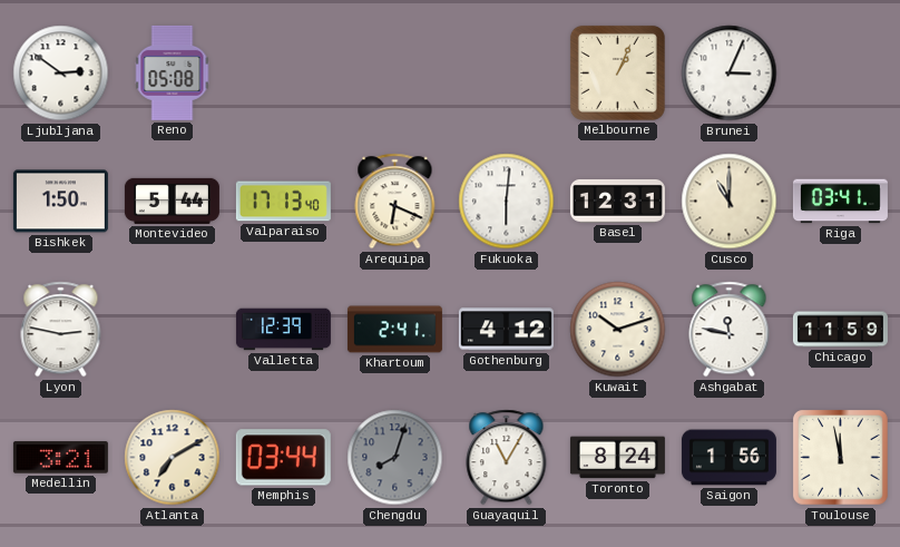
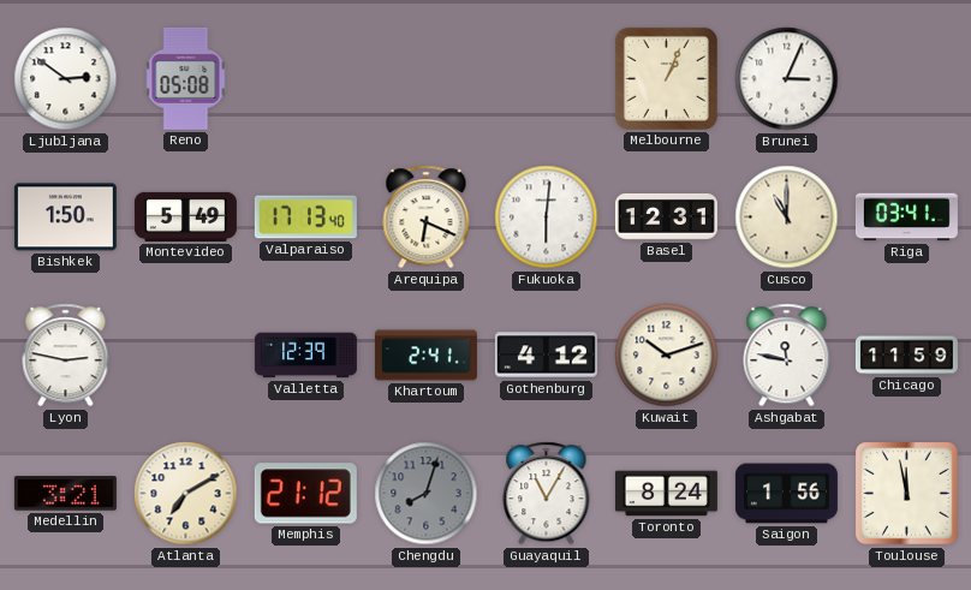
Montevideo: 5:44 -> 5:49 (185, 216)
Memphis: 03:44 -> 21:12 (305, 494)
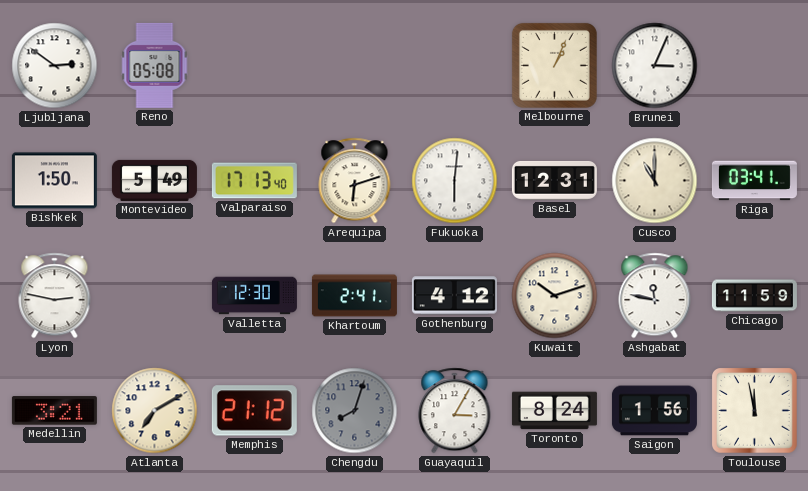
Arequipa: 6:19 -> 6:12 (355, 181)
Valletta: 12:39 -> 12:30 (254, 296)
Guayaquil: 11:05 -> 3:05 (455, 411)
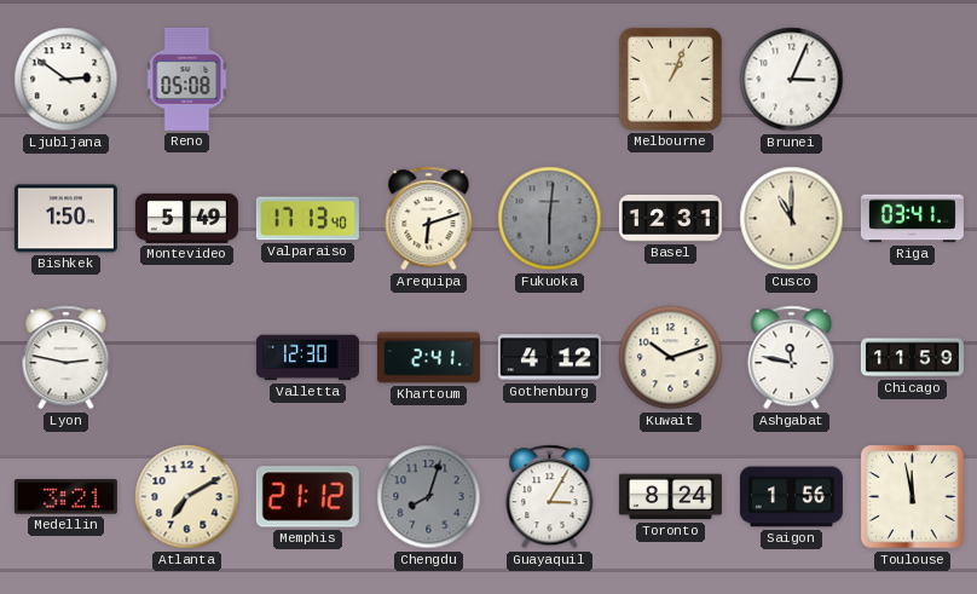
Fukuoka dial: white -> grey (550, 219)
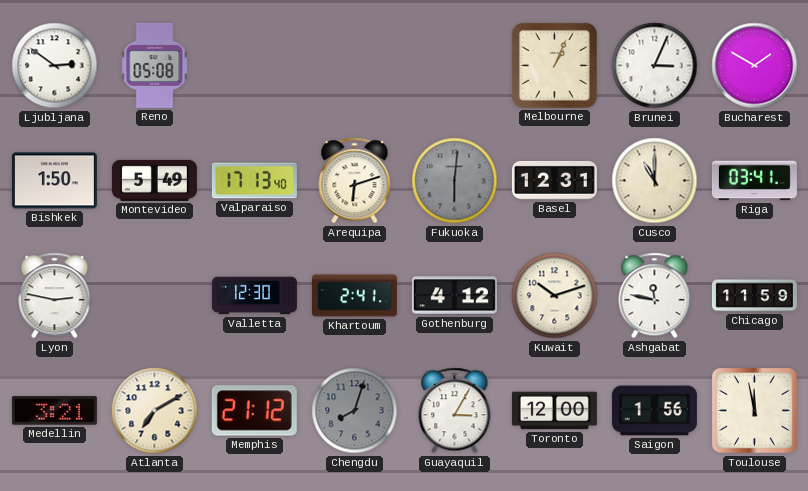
Bucharest: none -> 1:50 (755, 66)
Toronto: 8:24 -> 12:00 (554, 411)
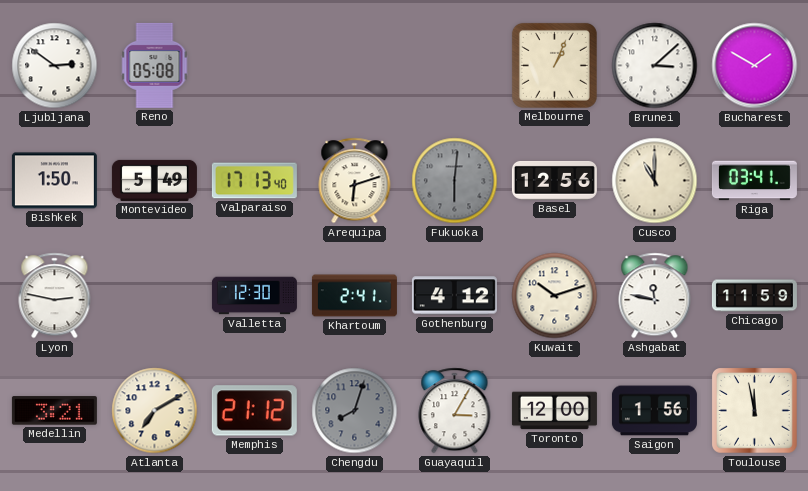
Brunei: 3:04 -> 3:08 (655, 66)
Basel: 12:31 -> 12:56 (554, 180)
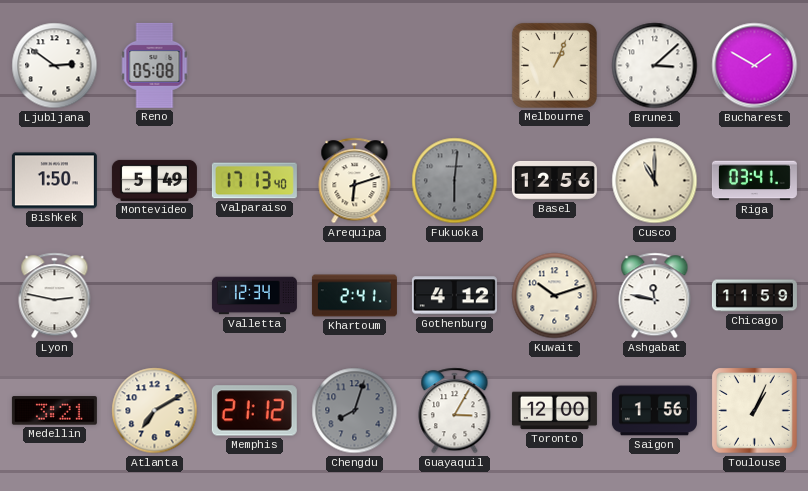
Valletta: 12:30 -> 12:34 (254, 296)
Toulouse: 11:58 -> 1:04 (755, 411)
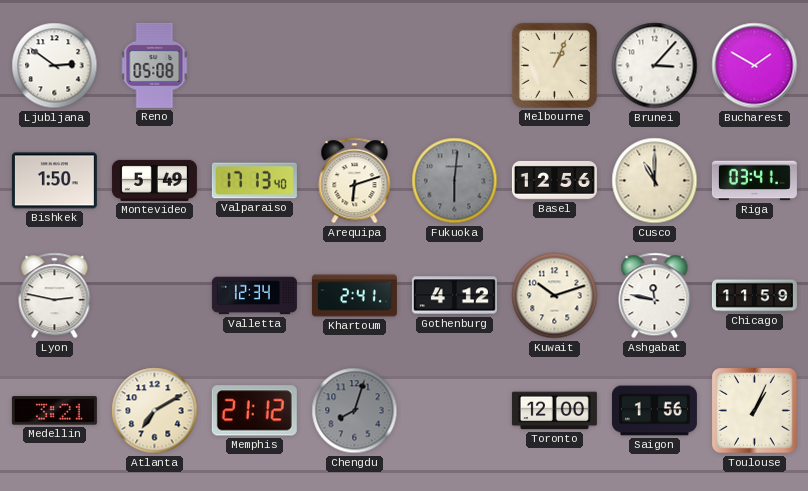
Brunei: 3:08 -> 3:07 (655, 66)
Guayaquil: 3:05 -> none (455, 411)
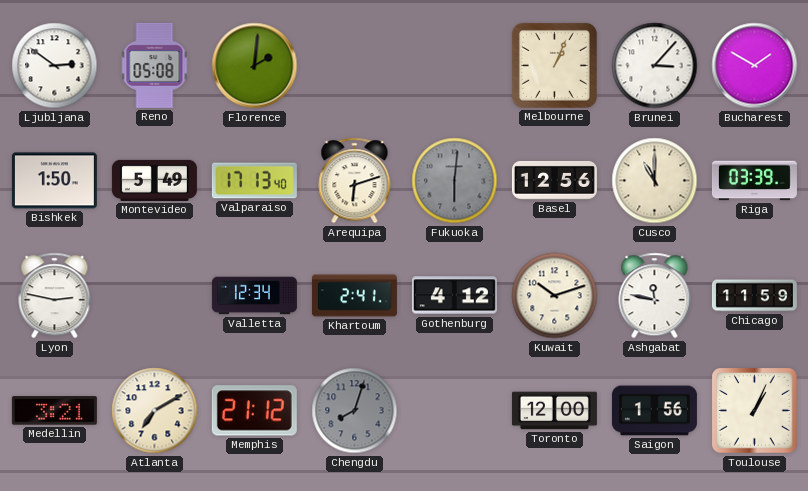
Florence: none -> 2:01 (255, 66)
Riga: 03:41 -> 03:39 (754, 181)
